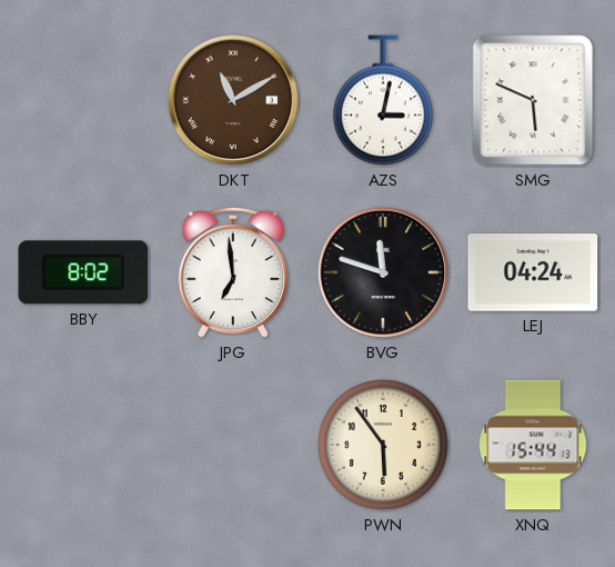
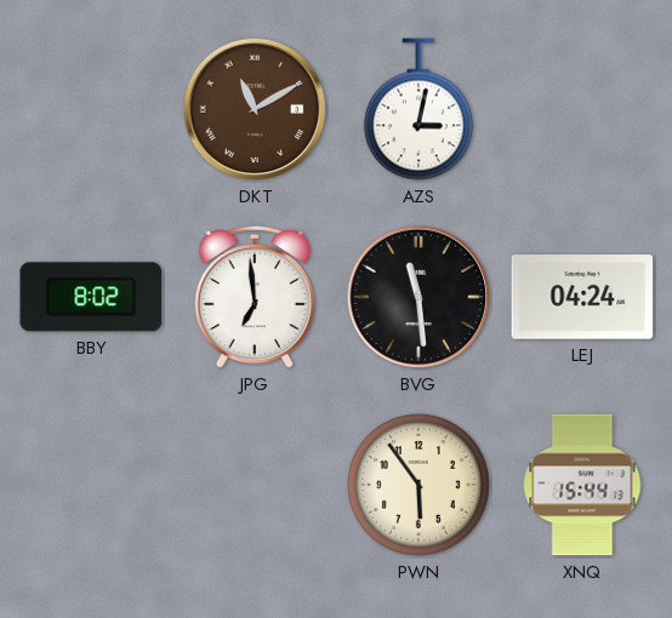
SMG: 5:49 -> none (533, 100)
BVG: 11:48 -> 11:29 (418, 297)
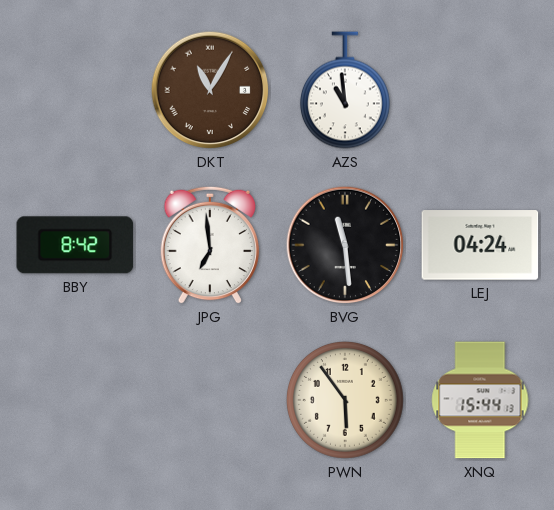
DKT: 11:10 -> 11:05 (210, 90)
AZS: 3:02 -> 10:59 (345, 90)
BBY: 8:02 -> 8:42 (75, 245)
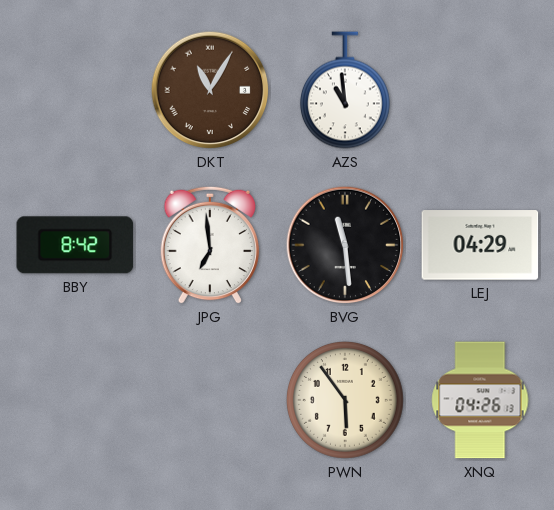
LEJ: 04:24 -> 04:29 (480, 245)
XNQ: 15:44 -> 04:26 (480, 400)
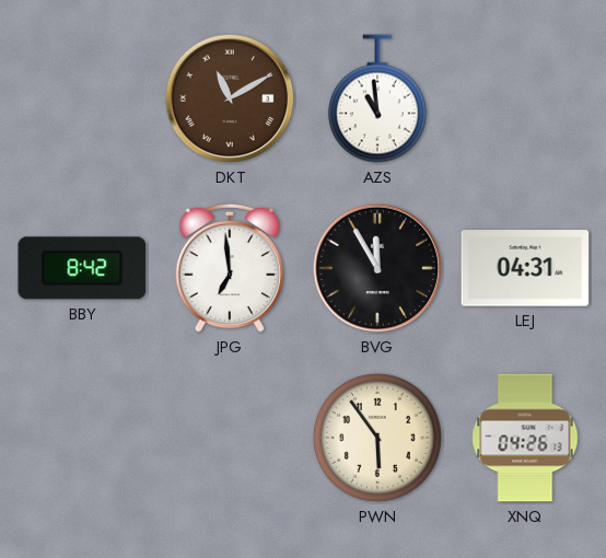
DKT: 11:05 -> 11:10 (230, 98)
BVG: 11:29 -> 11:55 (377, 268)
LEJ: 04:29 -> 04:31 (525, 268)
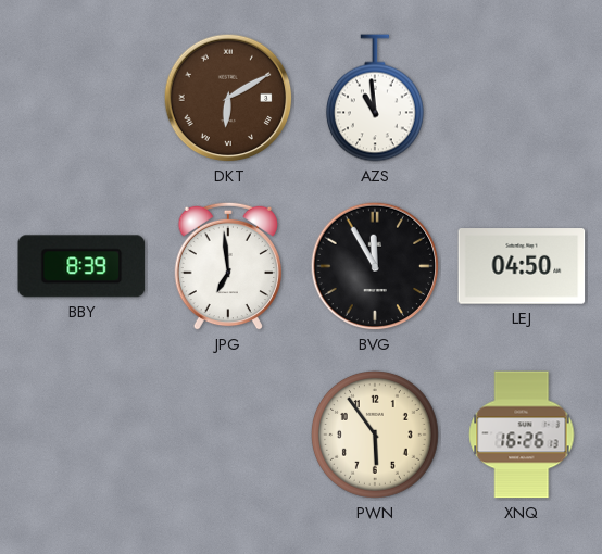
DKT: 11:10 -> 6:10 (228, 98)
BBY: 8:42 -> 8:39 (81, 266)
LEJ: 04:31 -> 04:50 (522, 266)
XNQ: 04:26 -> 16:26 (522, 435)
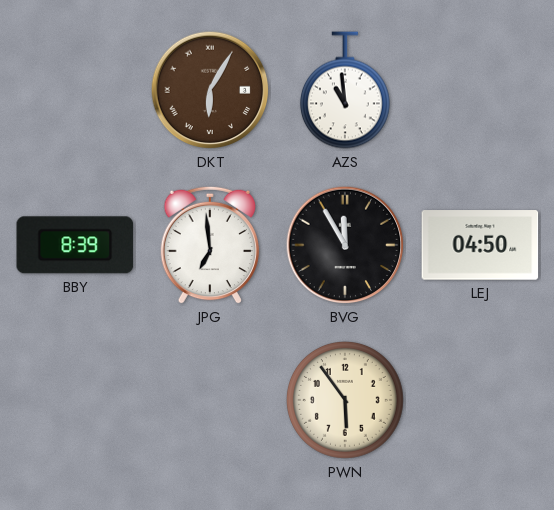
DKT: 6:10 -> 6:05 (210, 90)
XNQ: 16:26 -> none (522, 435)
